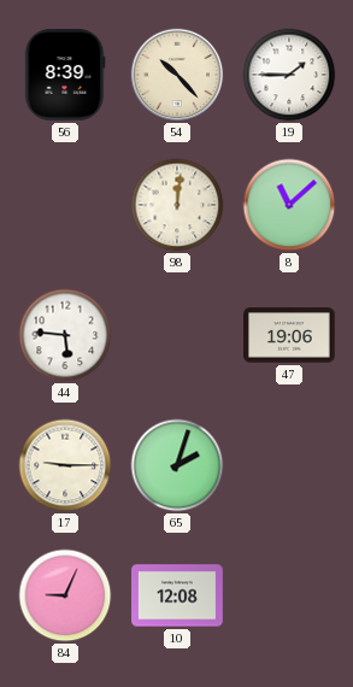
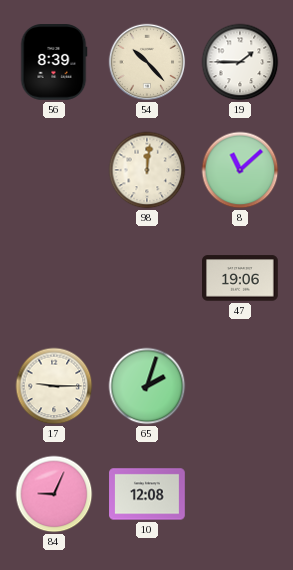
44: 5:46 -> none (65, 335)
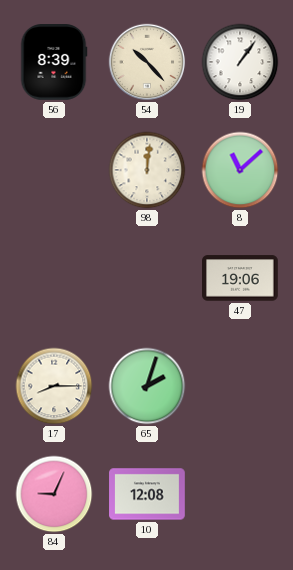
19: 1:45 -> 1:06 (240, 62)
17: 9:15 -> 8:15 (54, 386)
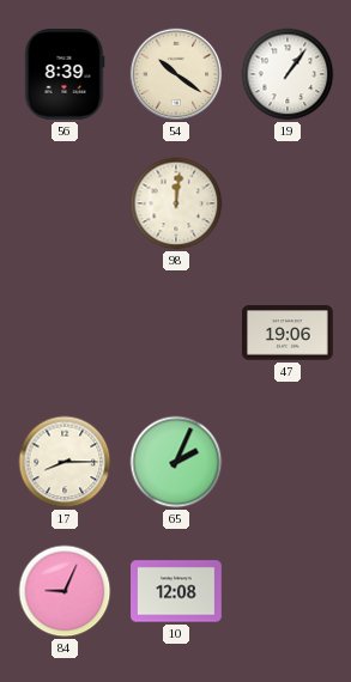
54: 10:23 -> 10:21 (176, 74)
8: 11:08 -> none (240, 170)
65: 2:03 -> 2:04 (176, 462)
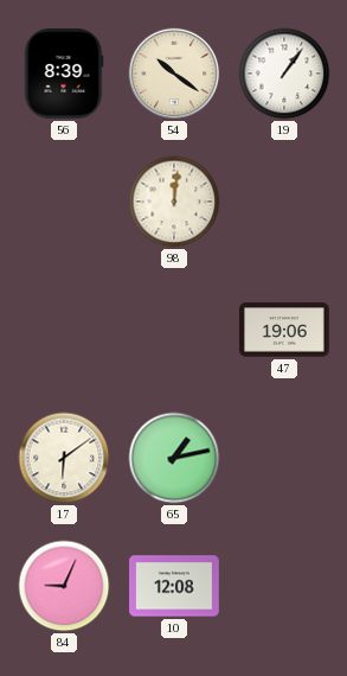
17: 8:15 -> 6:09 (64, 458)
65: 2:04 -> 1:13 (174, 458)
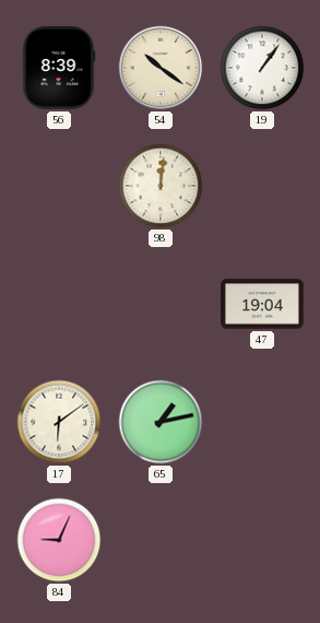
47: 19:06 -> 19:04 (263, 304)
10: 12:08 -> none (174, 586)
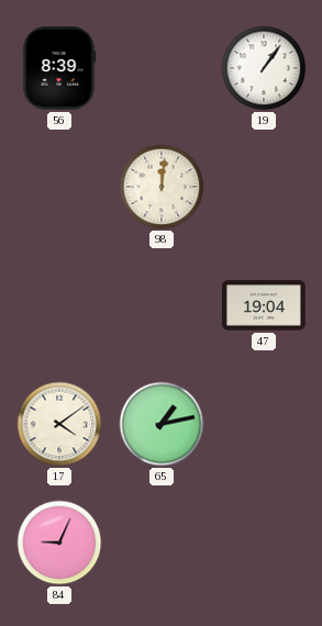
54: 10:21 -> none (161, 68)
17: 6:09 -> 4:09 (59, 424)
